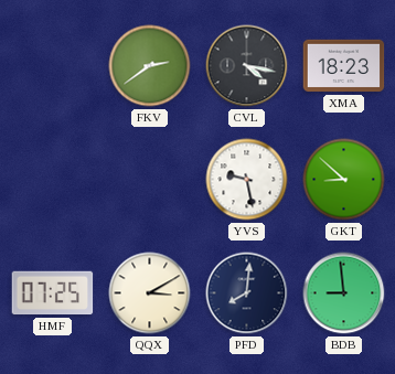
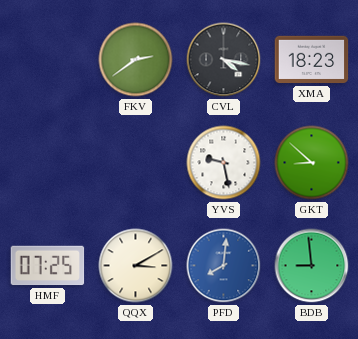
PFD dial: navy -> blue (224, 266)
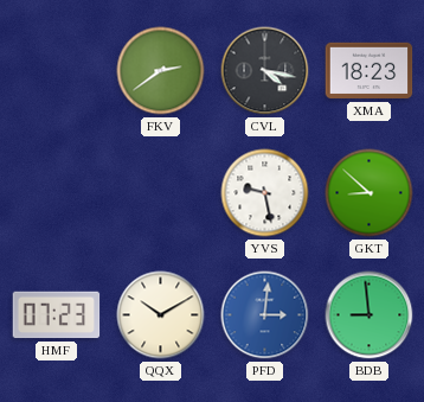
HMF: 07:25 -> 07:23 (57, 315)
QQX: 3:10 -> 10:10 (161, 315)
PFD: 8:01 -> 3:01 (265, 315)
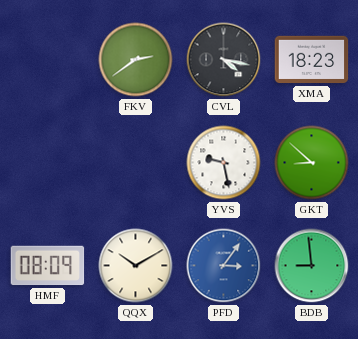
HMF: 07:23 -> 08:09 (48, 266)
PFD: 3:01 -> 3:06 (224, 266)
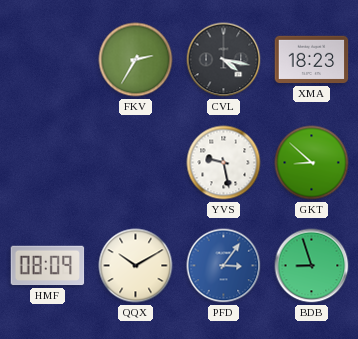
FKV: 2:39 -> 2:35 (136, 60)
BDB: 8:59 -> 8:57 (312, 266)
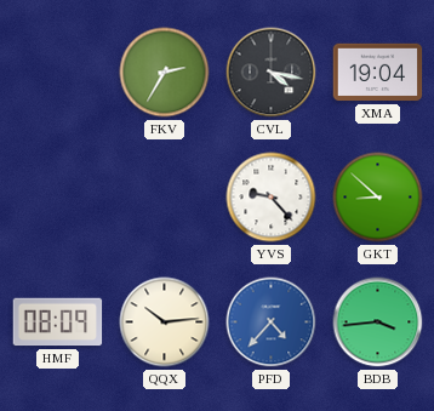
XMA: 18:23 -> 19:04 (378, 73)
YVS: 9:28 -> 9:23 (272, 198)
QQX: 10:10 -> 10:14 (165, 322)
PFD: 3:06 -> 4:37 (272, 322)
BDB: 8:57 -> 3:44 (378, 322)
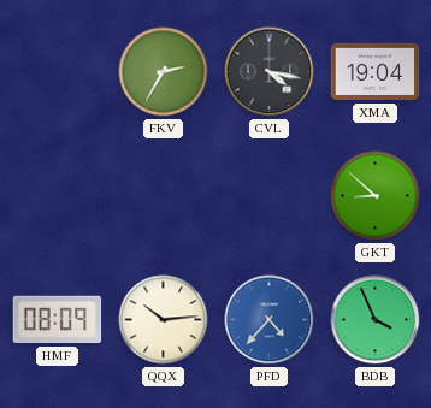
YVS: 9:23 -> none (272, 198)
BDB: 3:44 -> 3:56 (376, 320)
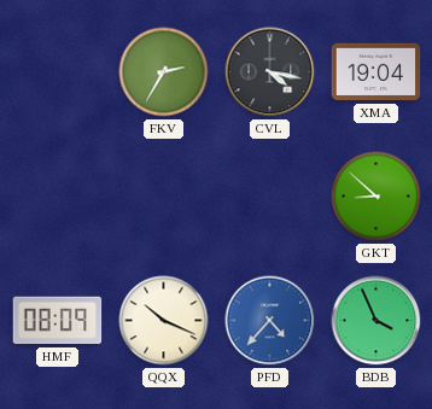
QQX: 10:14 -> 10:19 (164, 321)
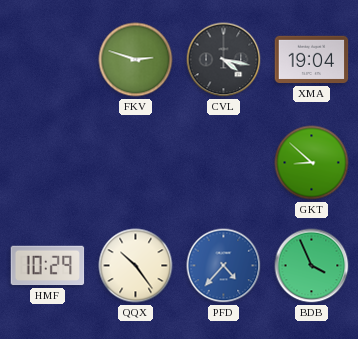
FKV: 2:35 -> 2:48 (136, 60)
HMF: 08:09 -> 10:29 (48, 266)
QQX: 10:19 -> 10:24 (136, 266)
